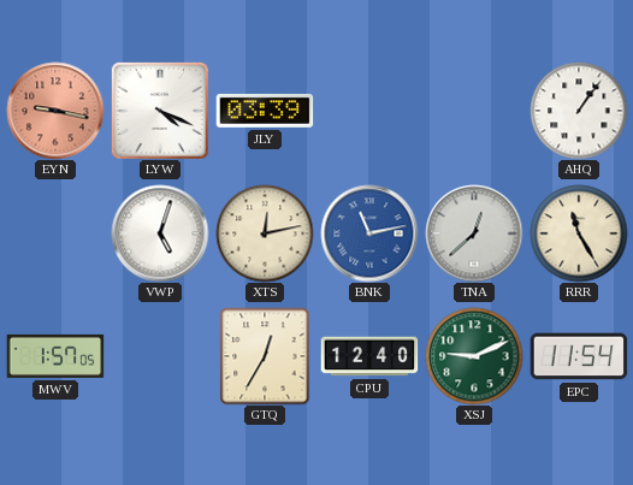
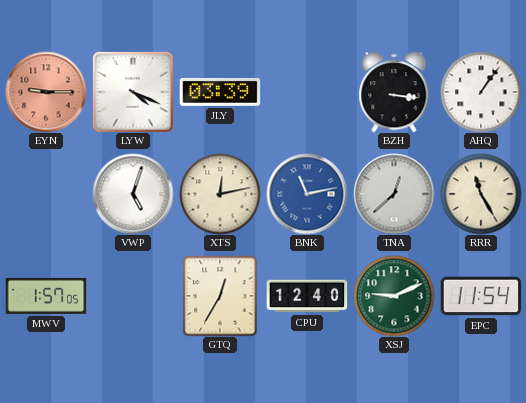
EYN: 9:17 -> 9:15 (46, 92)
BZH: none -> 3:16 (394, 92)
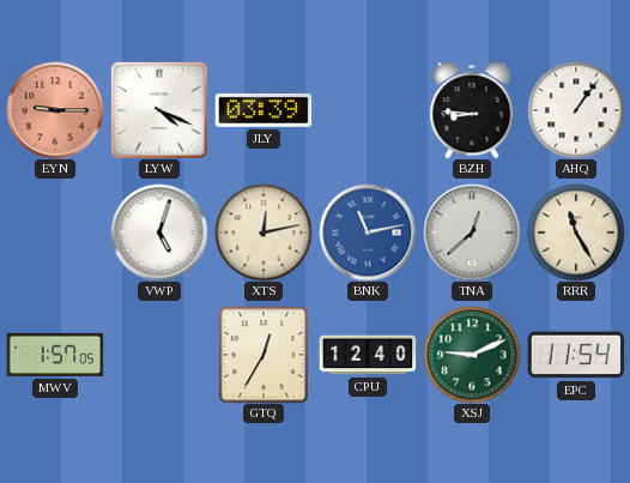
BZH: 3:16 -> 8:46 (472, 110)
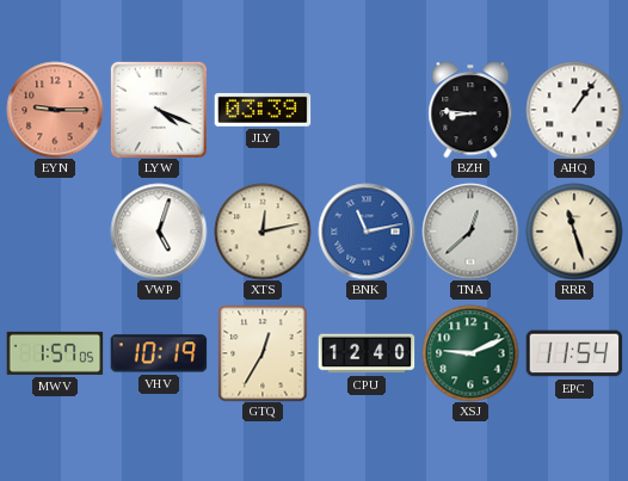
RRR: 11:25 -> 11:27 (574, 232)
VHV: none -> 10:19 (159, 353)
